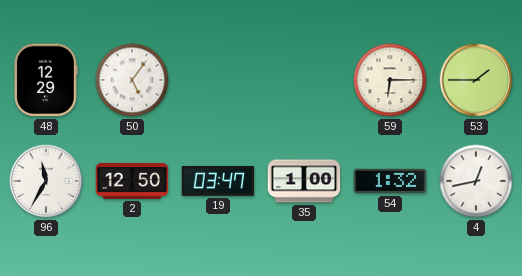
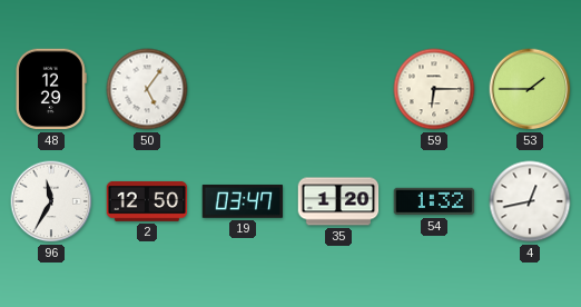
35: 1:00 -> 1:20 (338, 201)
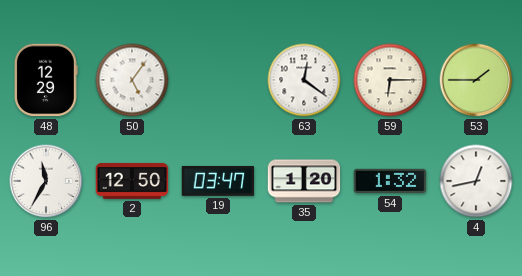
63: none -> 12:21 (304, 80)
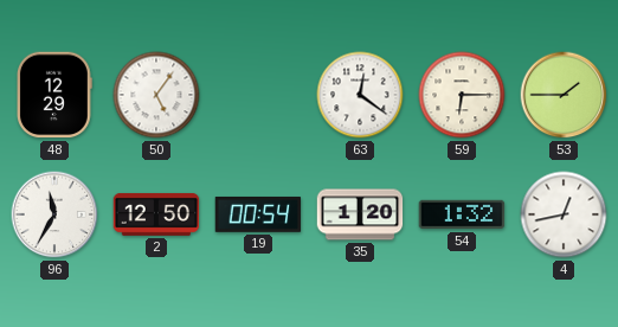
19: 03:47 -> 00:54 (258, 214)
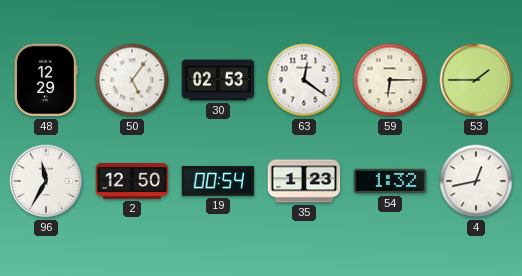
30: none -> 02:53 (218, 80)
35: 1:20 -> 1:23 (304, 181)
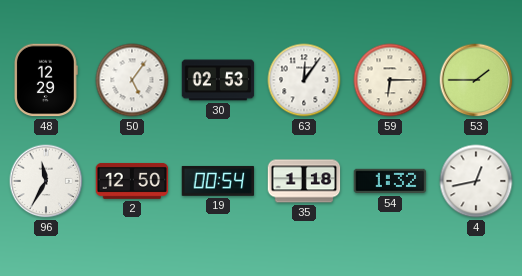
63: 12:21 -> 12:06 (304, 80)
35: 1:23 -> 1:18 (304, 181)
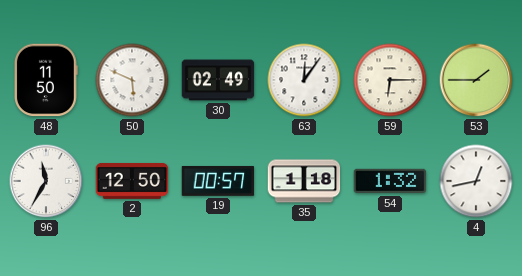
48: 12:29 -> 11:50 (46, 80)
50: 5:06 -> 5:49 (132, 80)
30: 02:53 -> 02:49 (218, 80)
19: 00:54 -> 00:57 (218, 181)
